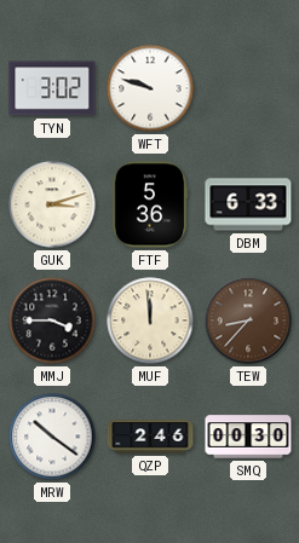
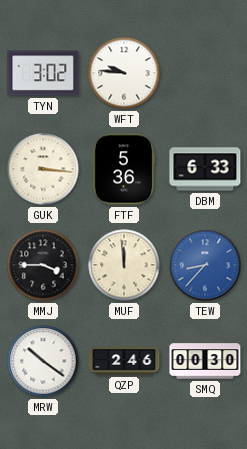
WFT: 9:48 -> 9:46 (124, 73)
GUK: 3:12 -> 3:16 (43, 169)
TEW dial: brown -> blue (205, 265)
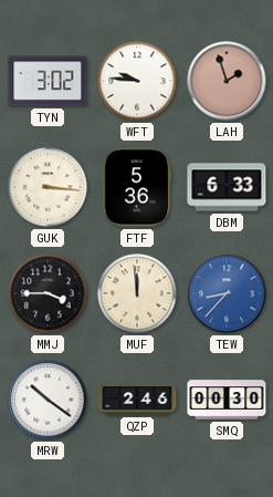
LAH: none -> 1:57 (227, 81)
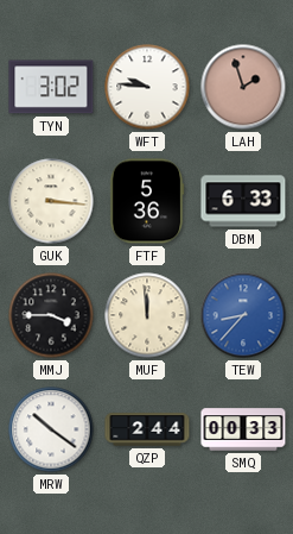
QZP: 2:46 -> 2:44 (147, 429)
SMQ: 00:30 -> 00:33 (243, 429)
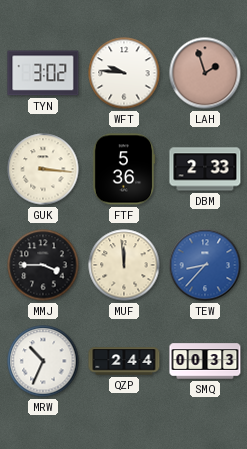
DBM: 6:33 -> 2:33 (205, 169)
MRW: 10:21 -> 10:34 (43, 361)
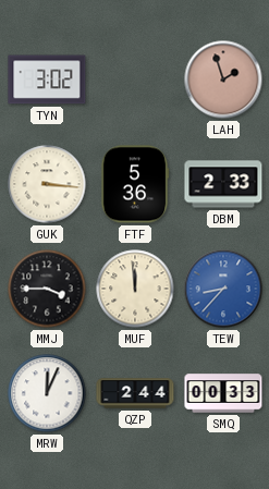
WFT: 9:46 -> none (124, 73)
MRW: 10:34 -> 12:04 (47, 393)
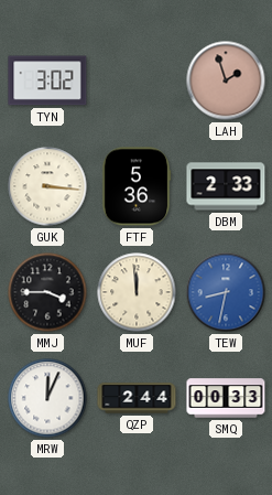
TEW: 8:37 -> 8:32 (226, 292)
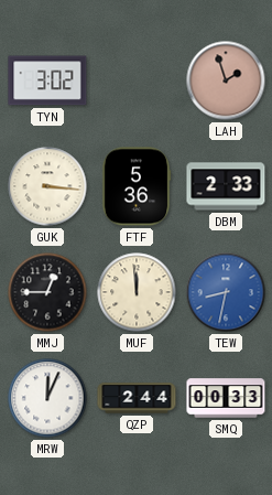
MMJ: 3:45 -> 12:45 (47, 292)
